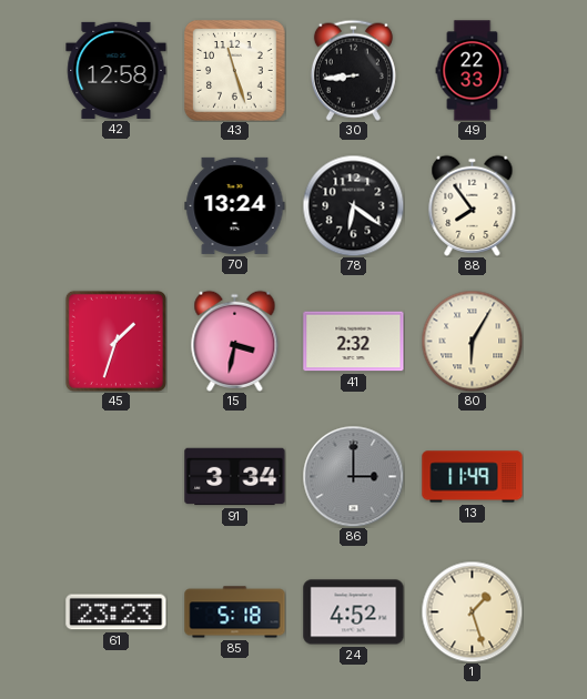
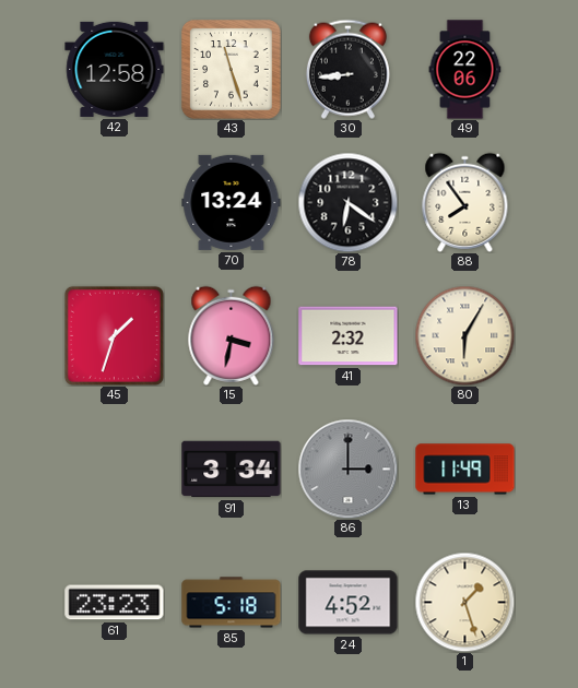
49: 22:33 -> 22:06 (465, 70)
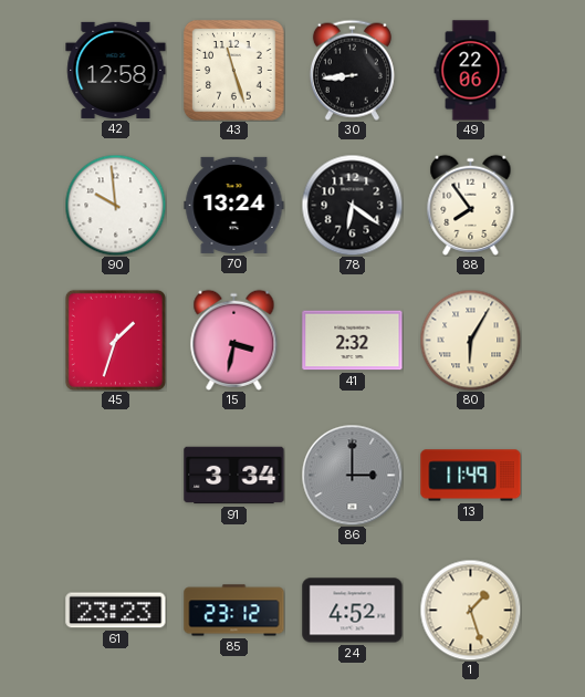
90: none -> 9:59 (115, 205)
85: 5:18 -> 23:12 (234, 611)
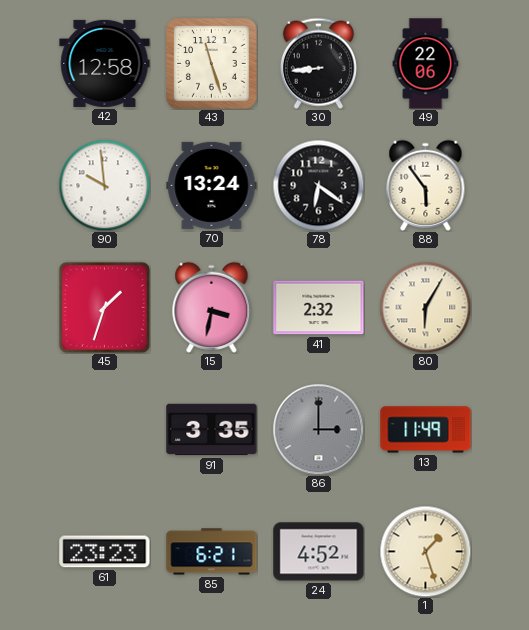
88: 7:54 -> 5:54 (426, 185)
91: 3:34 -> 3:35 (212, 430)
85: 23:12 -> 6:21 (212, 552)
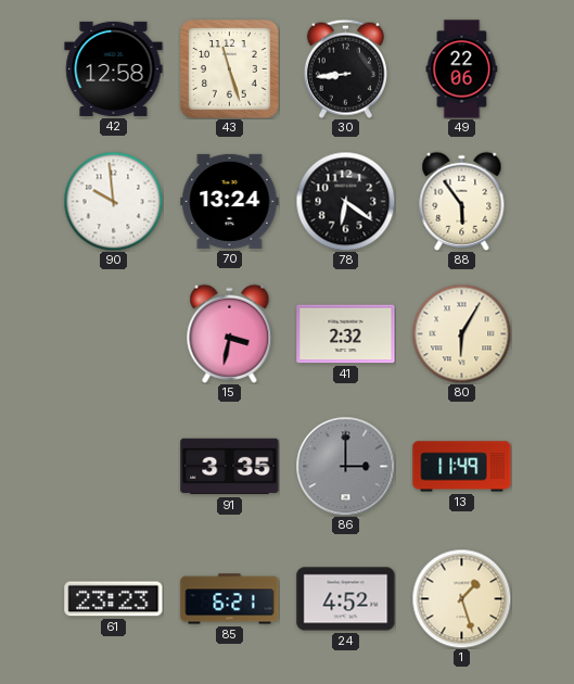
45: 1:33 -> none (104, 307)
